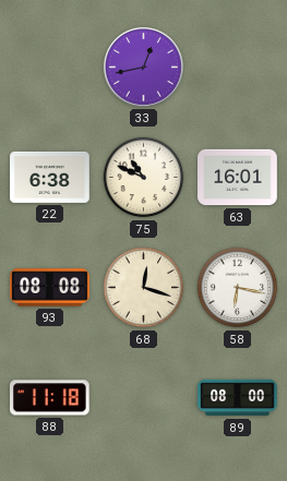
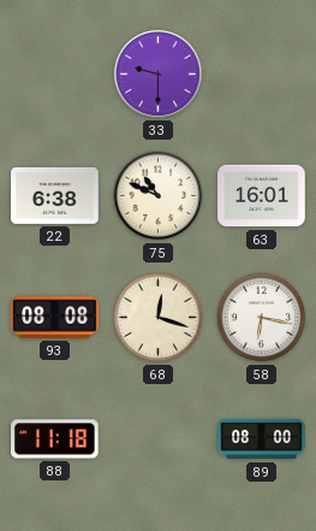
33: 12:43 -> 9:30 (157, 73)
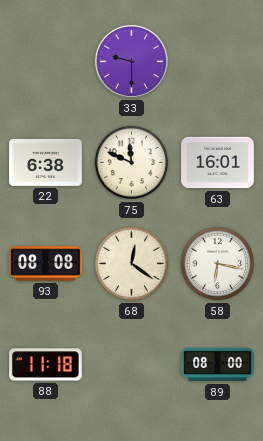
75: 10:49 -> 11:49 (132, 163)
68: 12:18 -> 12:21 (132, 264)
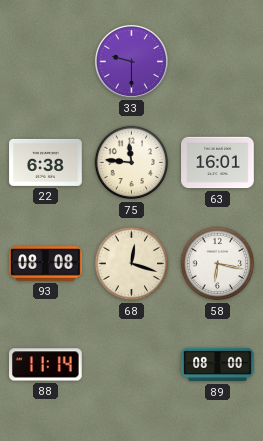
75: 11:49 -> 11:46 (132, 163)
68: 12:21 -> 12:18 (132, 264)
88: 11:18 -> 11:14 (46, 365)
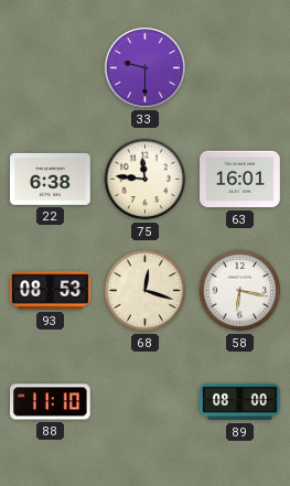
93: 08:08 -> 08:53 (51, 291)
88: 11:14 -> 11:10 (51, 402)
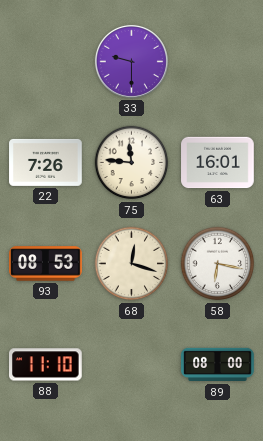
22: 6:38 -> 7:26 (46, 162)
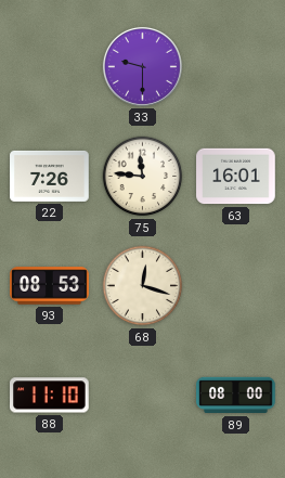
58: 6:17 -> none (218, 264)
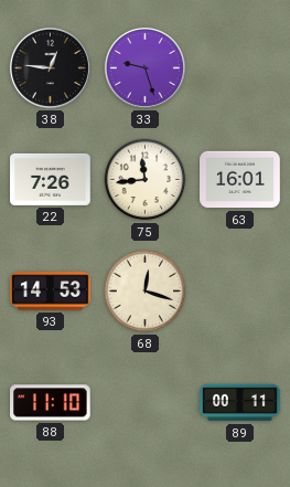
38: none -> 12:46 (50, 67)
33: 9:30 -> 9:27 (144, 67)
75: 11:46 -> 11:44 (146, 180)
93: 08:53 -> 14:53 (51, 292)
89: 08:00 -> 00:11 (240, 403)
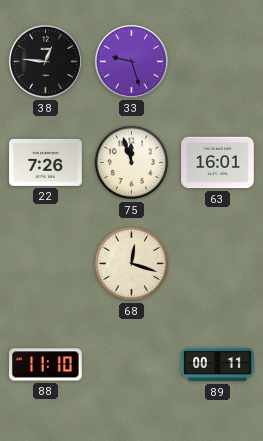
75: 11:44 -> 11:57 (132, 163)
93: 14:53 -> none (51, 292)
